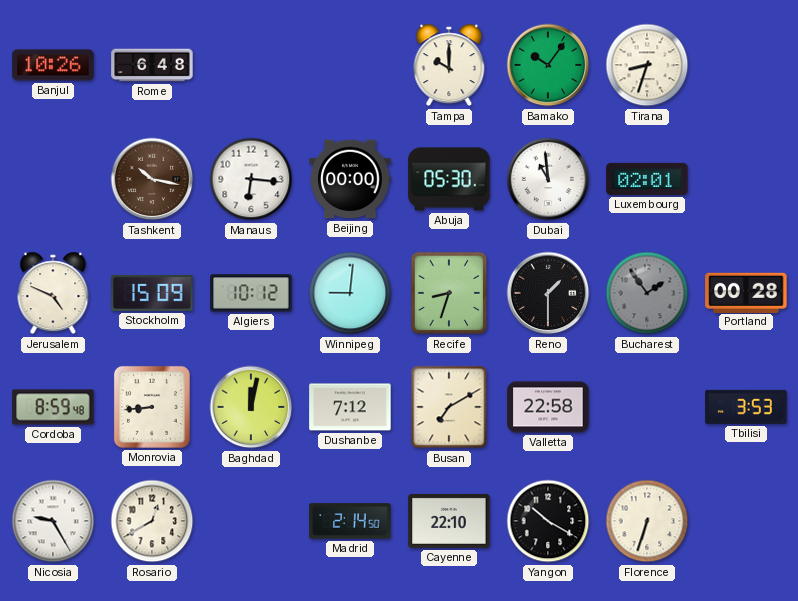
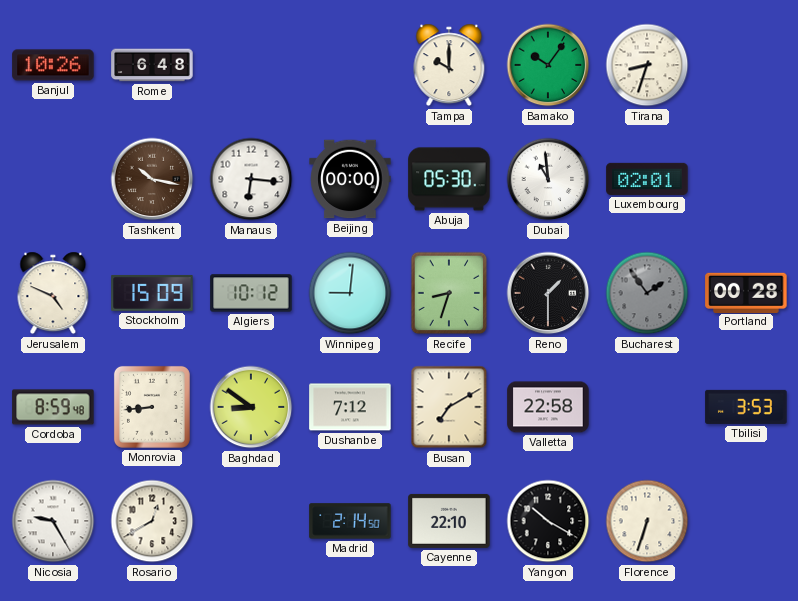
Baghdad: 12:02 -> 8:51 (251, 407)
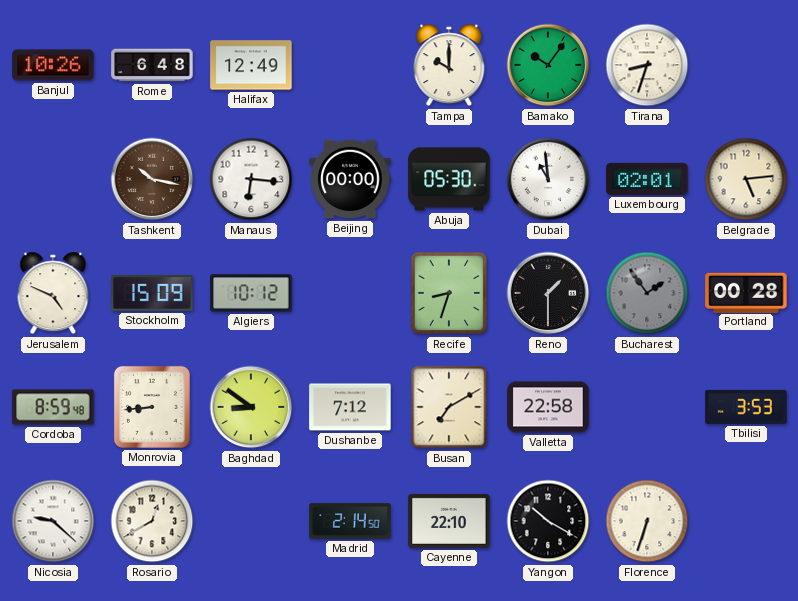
Halifax: none -> 12:49 (251, 65)
Belgrade: none -> 5:14 (746, 179)
Winnipeg: 9:01 -> none (350, 293)
Nicosia: 9:25 -> 9:22 (53, 521)
